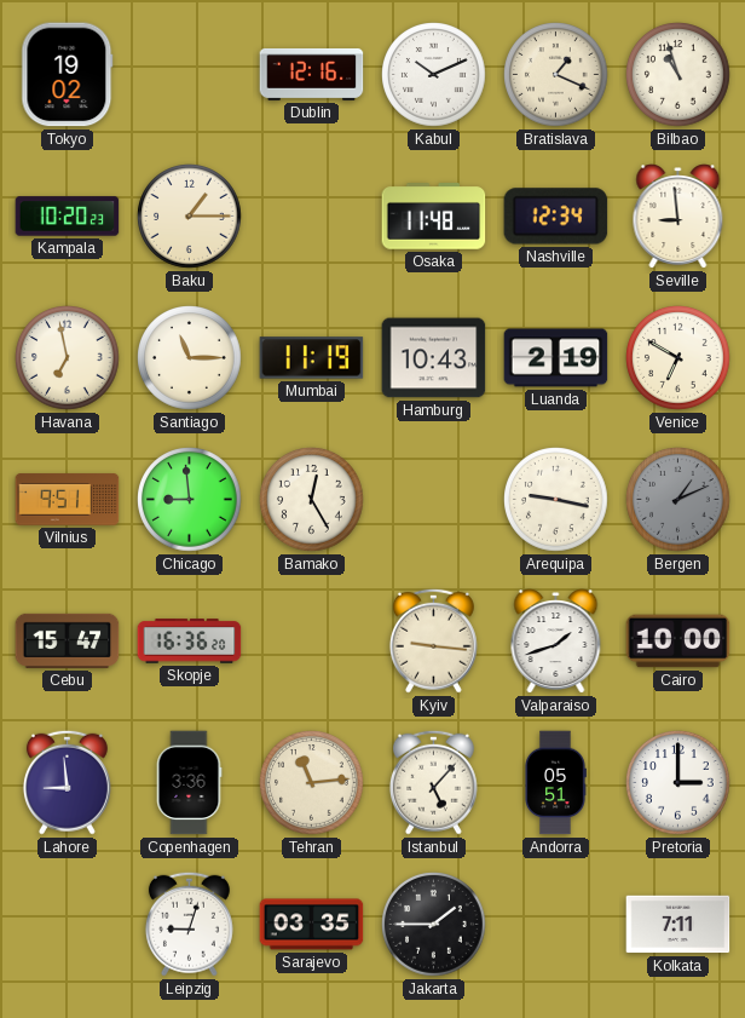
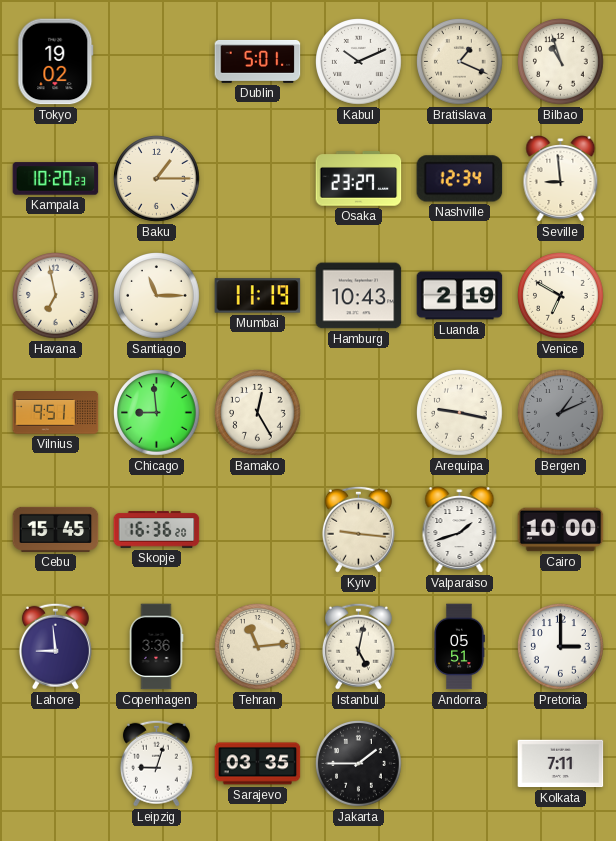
Dublin: 12:16 -> 5:01 (258, 61)
Osaka: 11:48 -> 23:27 (359, 179)
Cebu: 15:47 -> 15:45 (56, 529)
Istanbul: 5:07 -> 5:02 (358, 646)
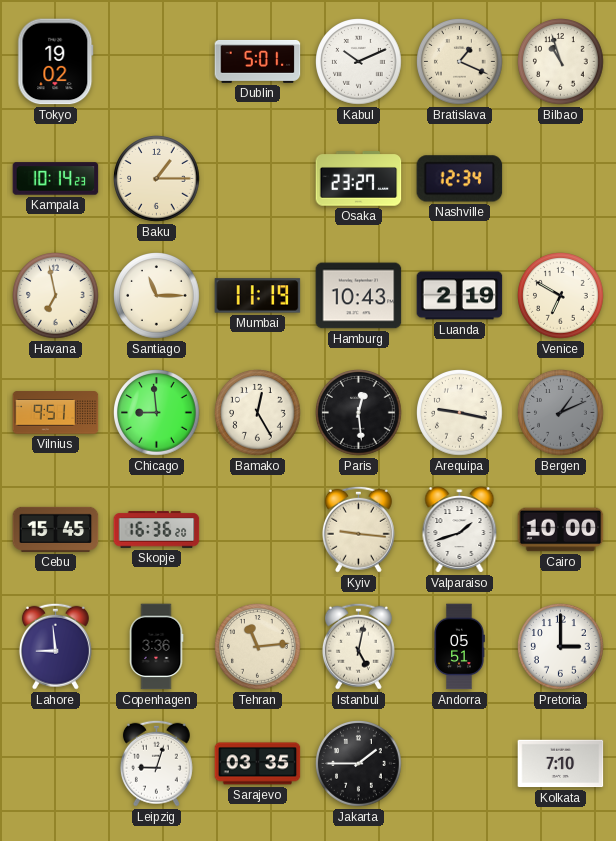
Kampala: 10:20 -> 10:14 (56, 179)
Seville: 8:59 -> none (561, 179)
Paris: none -> 12:29 (359, 413)
Kolkata: 7:11 -> 7:10 (561, 764)
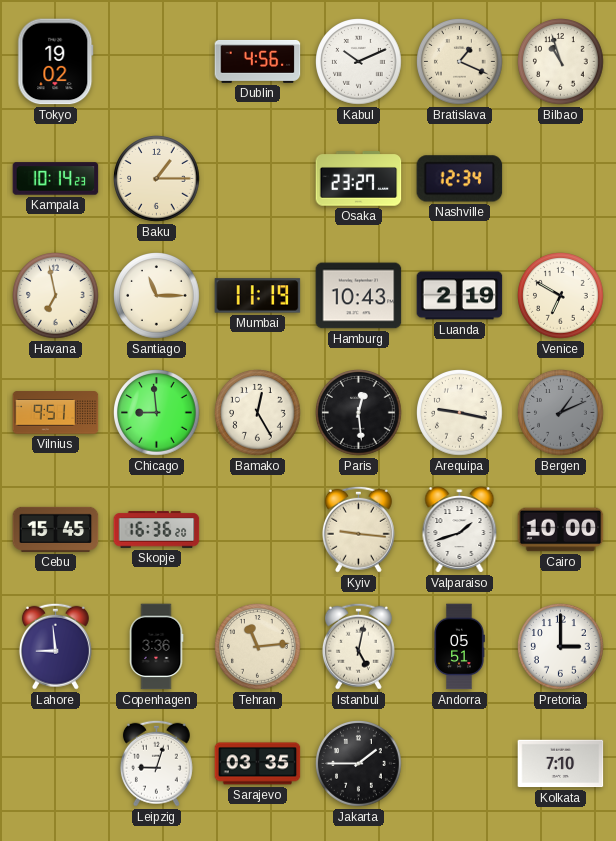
Dublin: 5:01 -> 4:56 (258, 61)
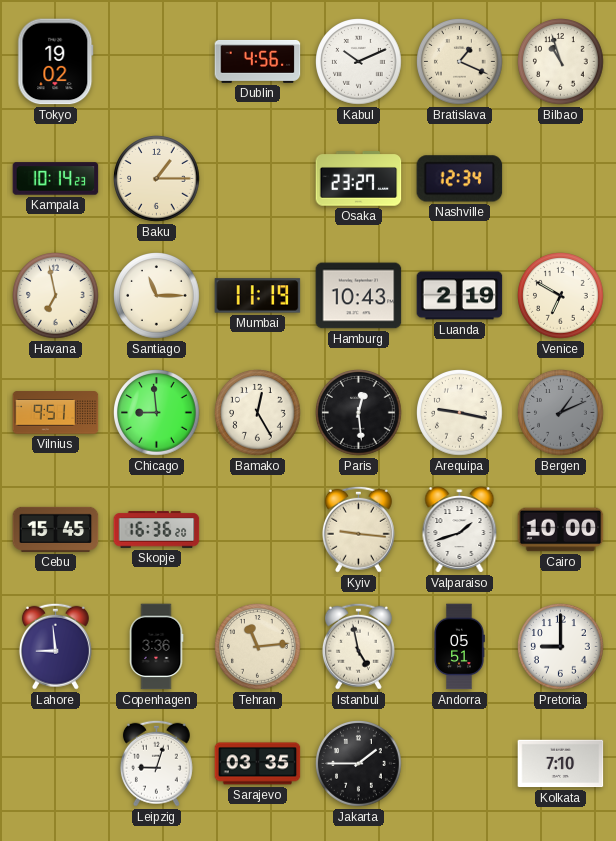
Istanbul: 5:02 -> 4:58 (358, 646)
Pretoria: 3:00 -> 9:00 (561, 647)
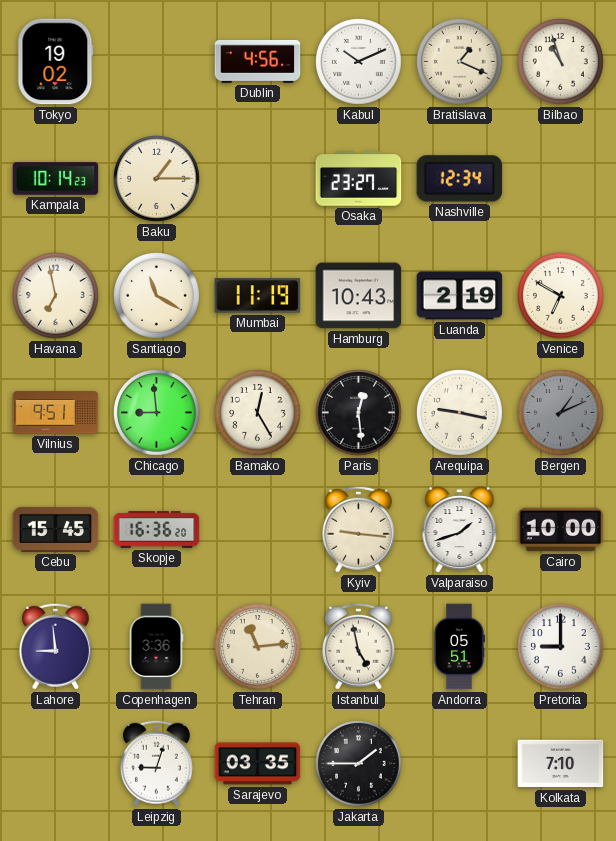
Santiago: 11:15 -> 11:20 (157, 296)
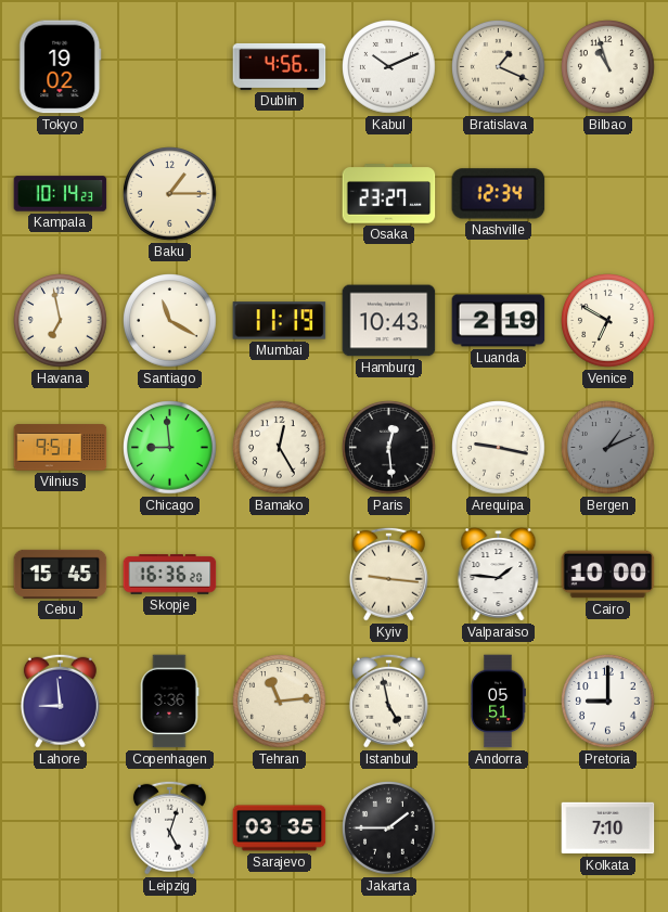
Valparaiso: 1:42 -> 1:46 (499, 575)
Leipzig: 9:03 -> 5:03 (169, 827)
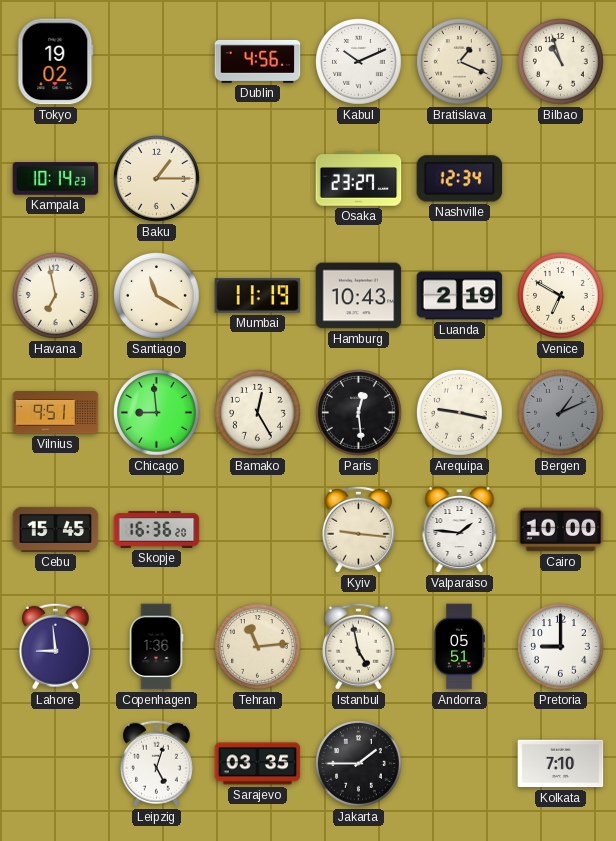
Copenhagen: 3:36 -> 1:36 (156, 647)
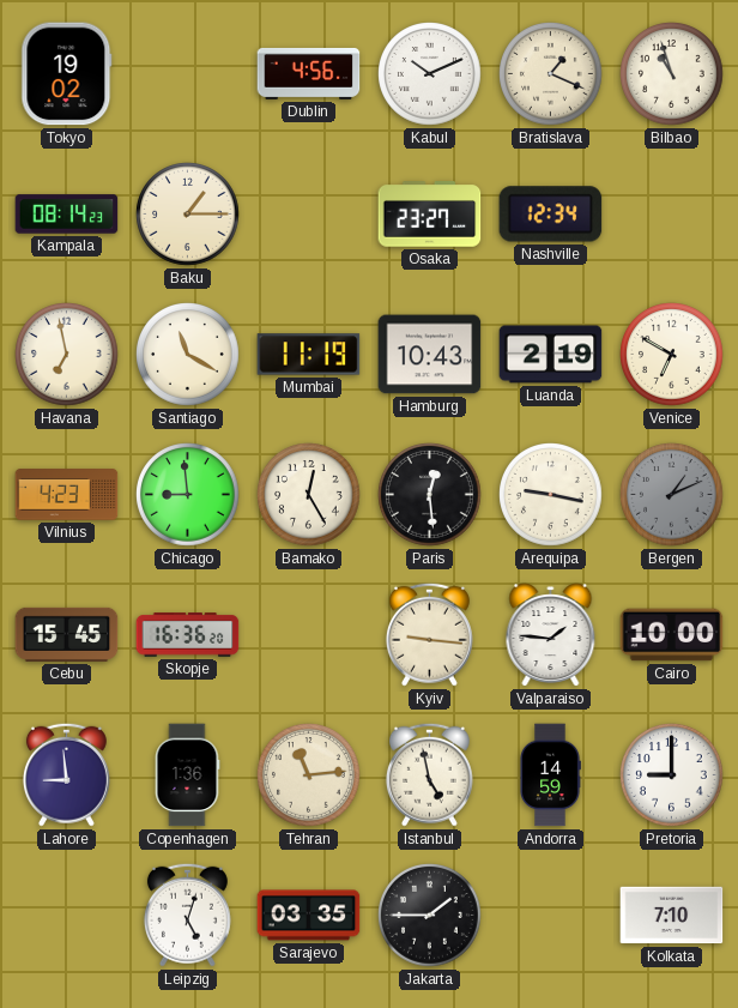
Kampala: 10:14 -> 08:14 (67, 215)
Vilnius: 9:51 -> 4:23 (67, 495)
Andorra: 05:51 -> 14:59 (550, 775)
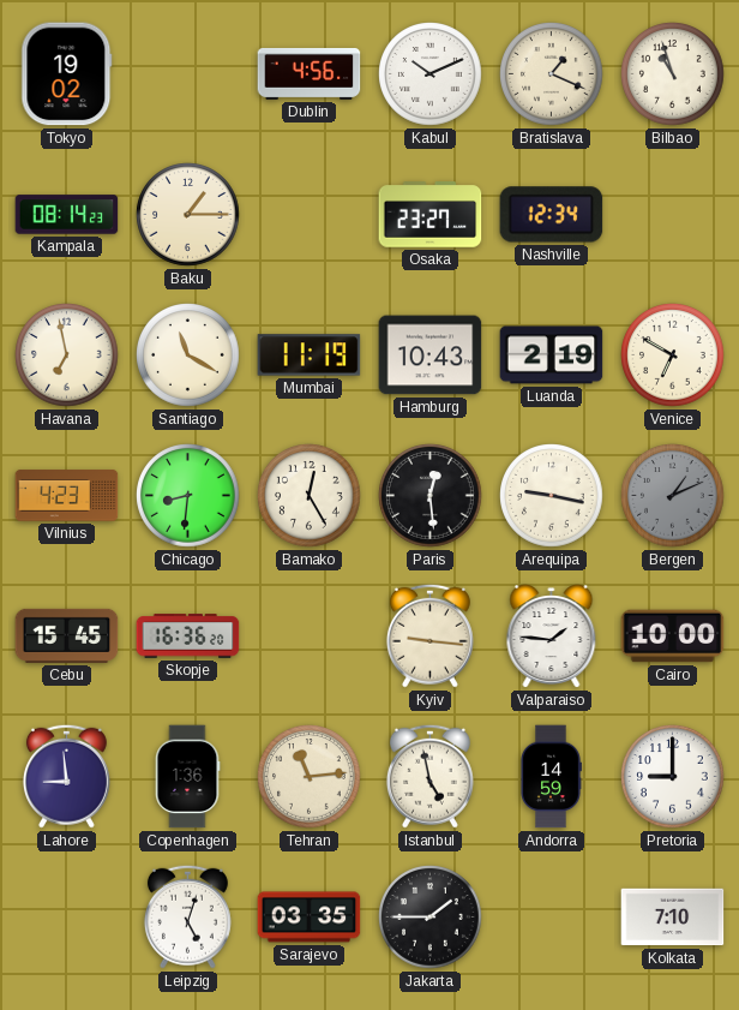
Chicago: 8:59 -> 8:31 (188, 496)
